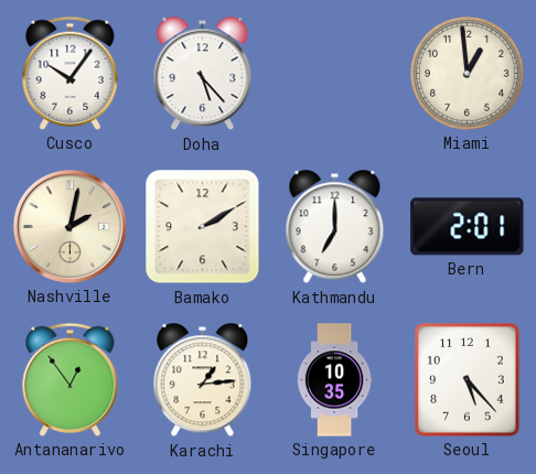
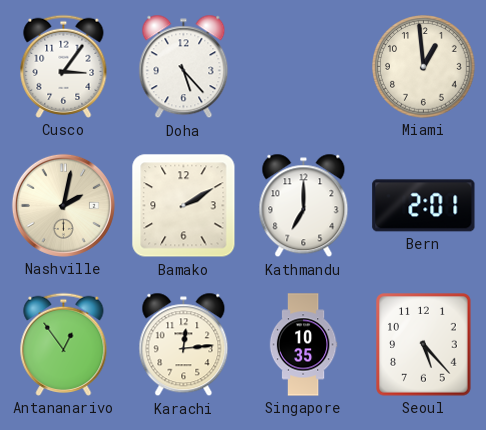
Cusco: 10:06 -> 3:06 (64, 66)
Karachi: 1:14 -> 12:14 (184, 345)
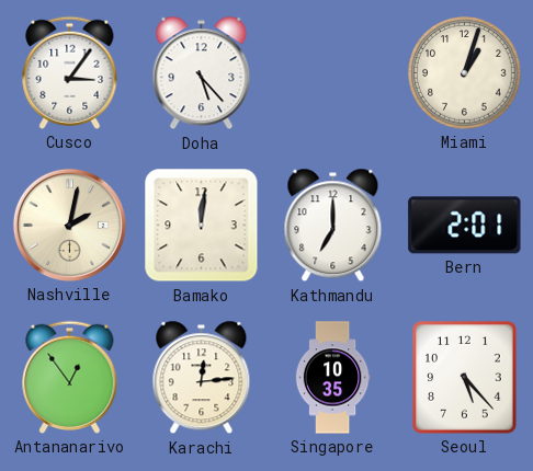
Miami: 12:59 -> 1:03 (465, 73)
Bamako: 2:10 -> 12:01 (202, 226)
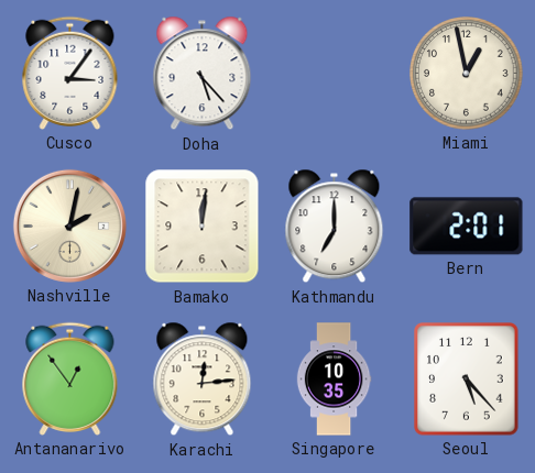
Miami: 1:03 -> 12:58 (467, 74)
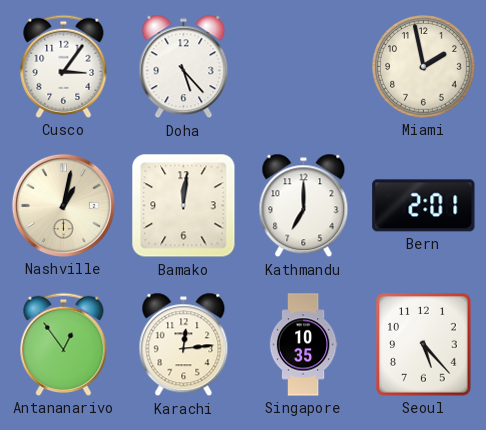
Miami: 12:58 -> 1:58 (424, 67)
Nashville: 2:02 -> 1:02 (63, 205)
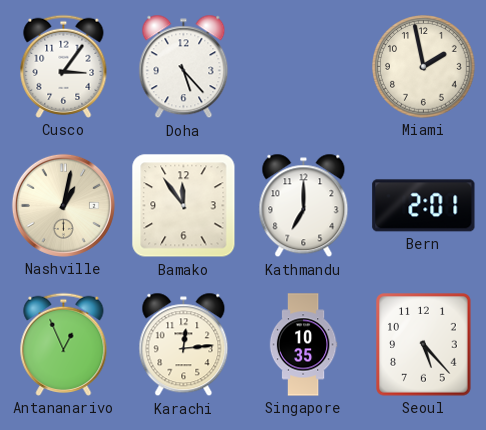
Bamako: 12:01 -> 11:54 (184, 206)
Antananarivo: 12:54 -> 12:56 (64, 344)
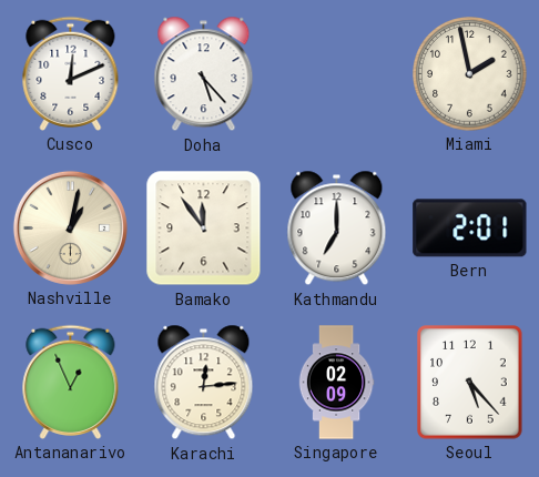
Cusco: 3:06 -> 12:11 (71, 73)
Singapore: 10:35 -> 02:09 (336, 383)
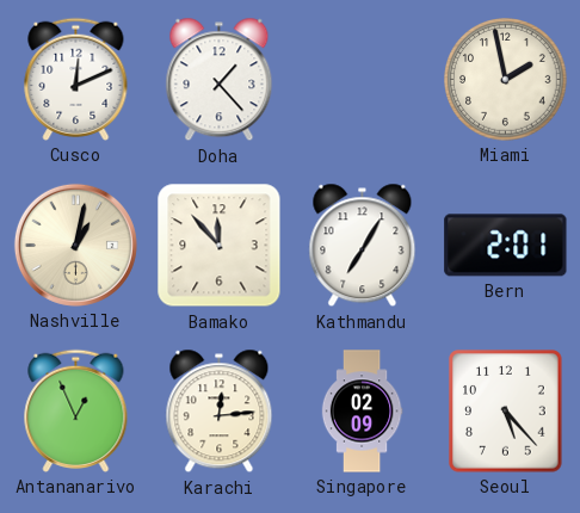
Doha: 5:23 -> 1:23 (220, 80)
Bamako: 11:54 -> 11:53 (220, 246)
Kathmandu: 7:00 -> 7:05 (363, 246)
